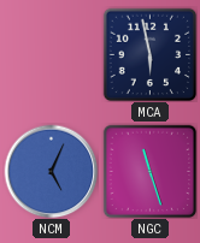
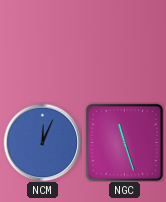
MCA: 5:58 -> none (149, 54)
NCM: 5:04 -> 12:04 (42, 142)
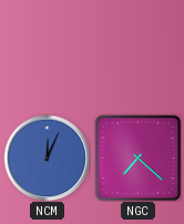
NGC: 11:27 -> 7:22 (137, 157)
